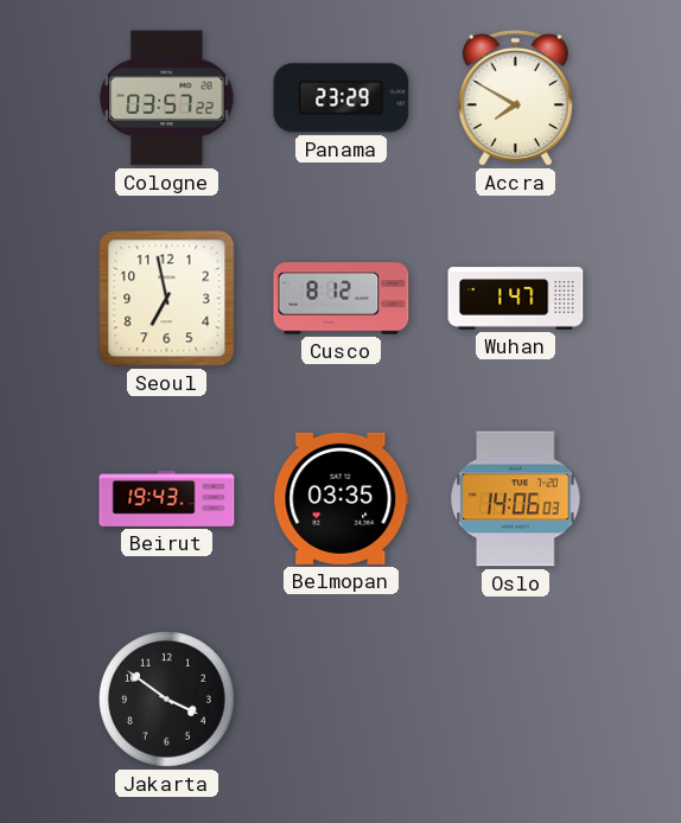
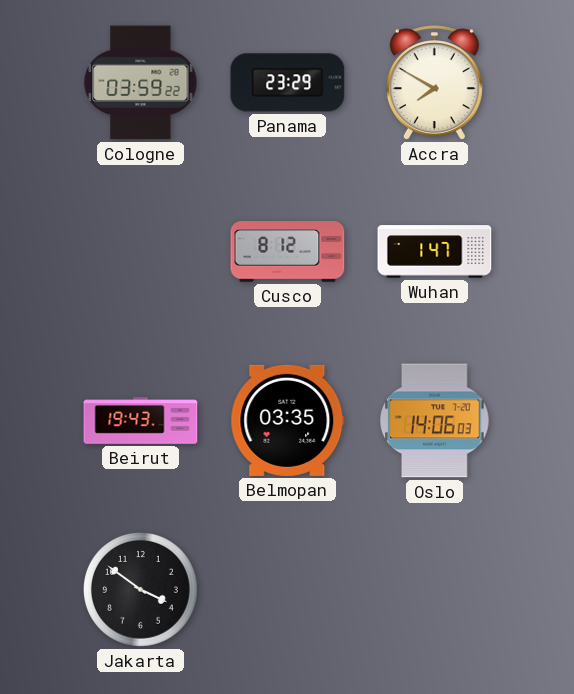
Cologne: 03:57 -> 03:59 (141, 83)
Seoul: 6:58 -> none (167, 299)
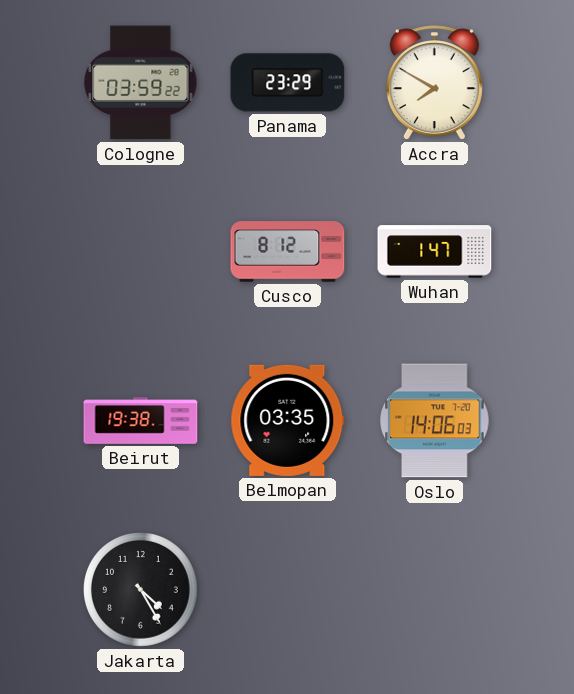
Beirut: 19:43 -> 19:38 (141, 421)
Jakarta: 3:51 -> 4:25 (140, 589)
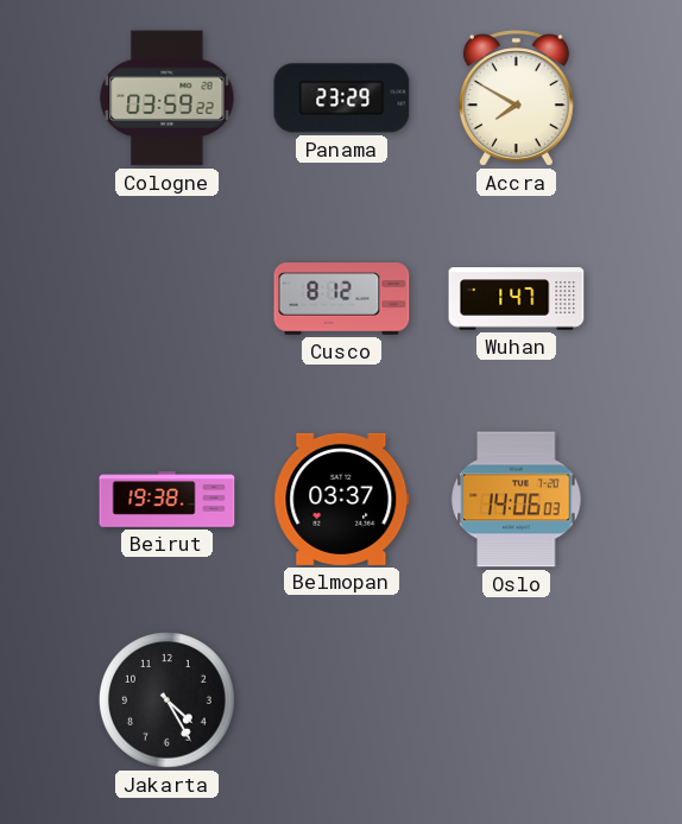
Belmopan: 03:35 -> 03:37 (342, 499)
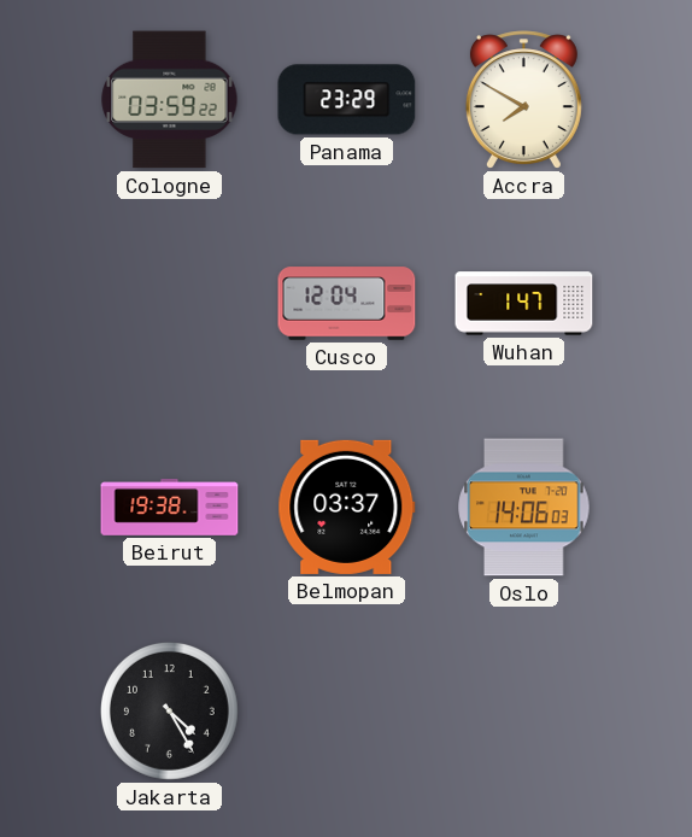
Cusco: 8:12 -> 12:04 (347, 304)
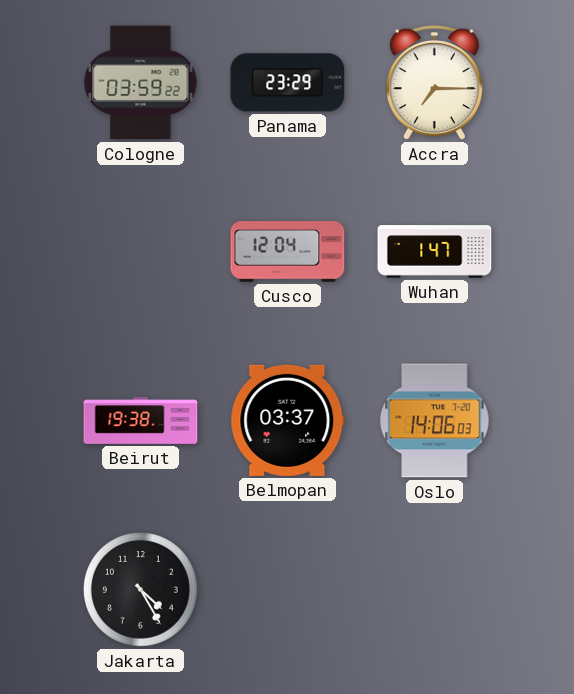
Accra: 7:50 -> 7:15 (434, 83)
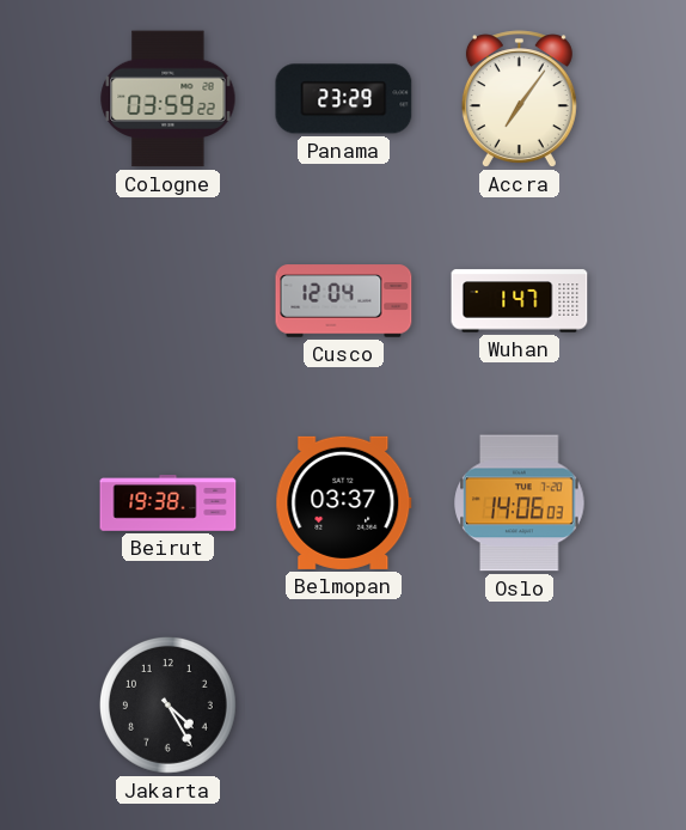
Accra: 7:15 -> 7:06 (519, 99)
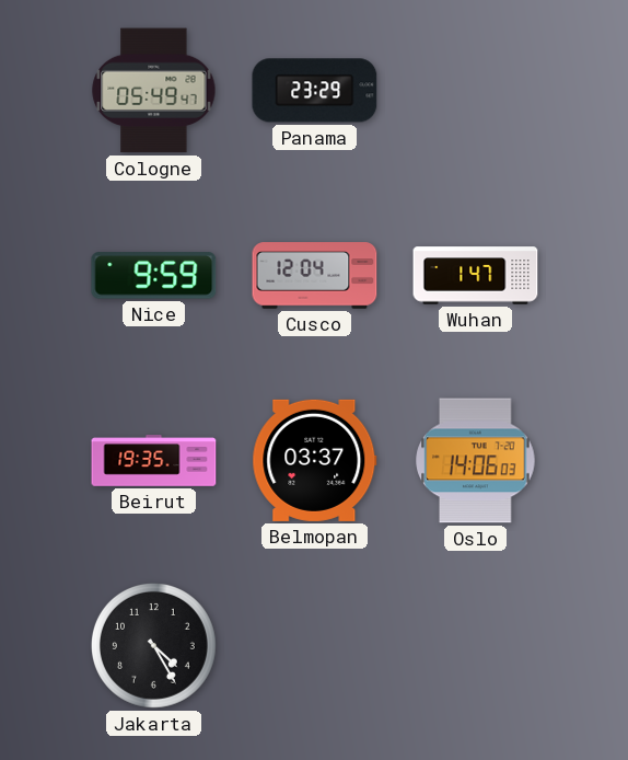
Cologne: 03:59 -> 05:49 (154, 91)
Accra: 7:06 -> none (519, 99)
Nice: none -> 9:59 (154, 276)
Beirut: 19:38 -> 19:35 (154, 461)
